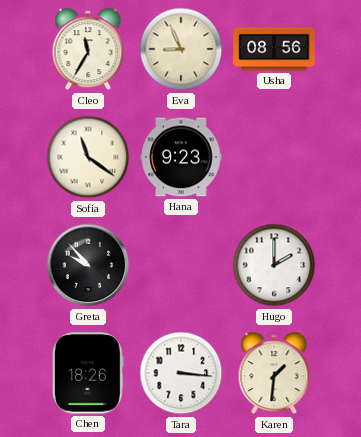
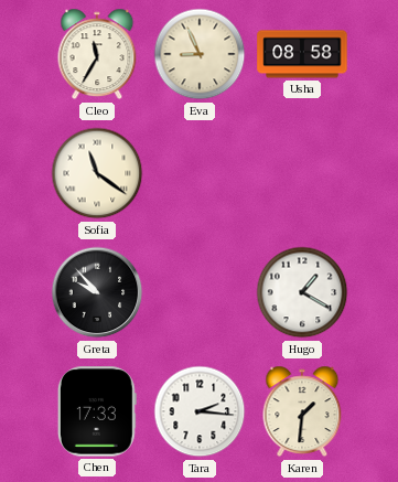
Usha: 08:56 -> 08:58 (302, 54)
Hana: 9:23 -> none (181, 157)
Hugo: 2:00 -> 1:20 (302, 292)
Chen: 18:26 -> 17:33 (97, 411)
Tara: 3:16 -> 2:16 (200, 411)
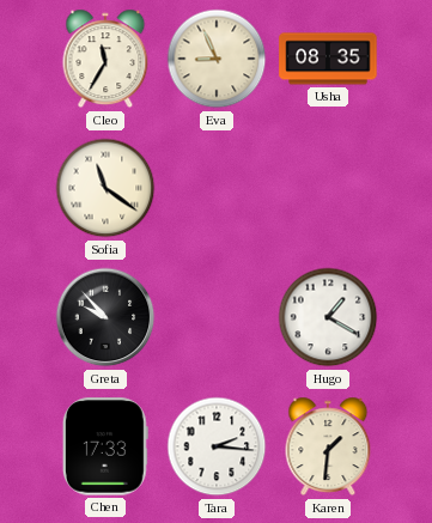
Usha: 08:58 -> 08:35 (328, 59)
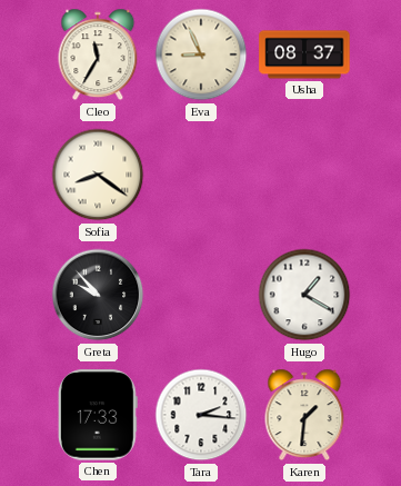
Usha: 08:35 -> 08:37 (304, 54)
Sofia: 11:21 -> 8:21 (98, 175)
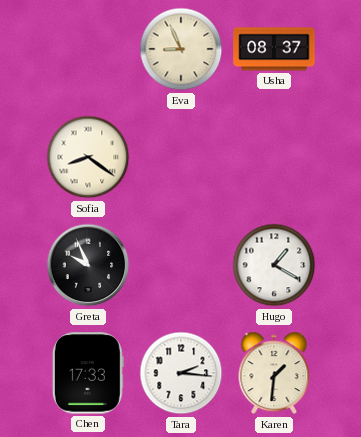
Cleo: 11:35 -> none (98, 54)
Greta: 9:53 -> 9:56 (88, 265)
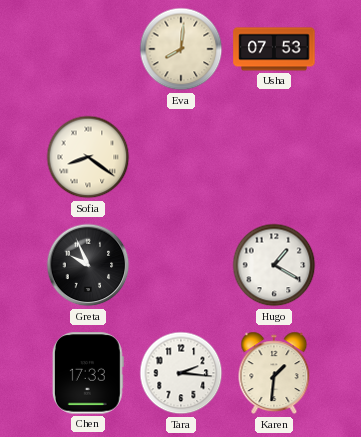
Eva: 8:56 -> 8:01 (181, 49)
Usha: 08:37 -> 07:53 (274, 49)
